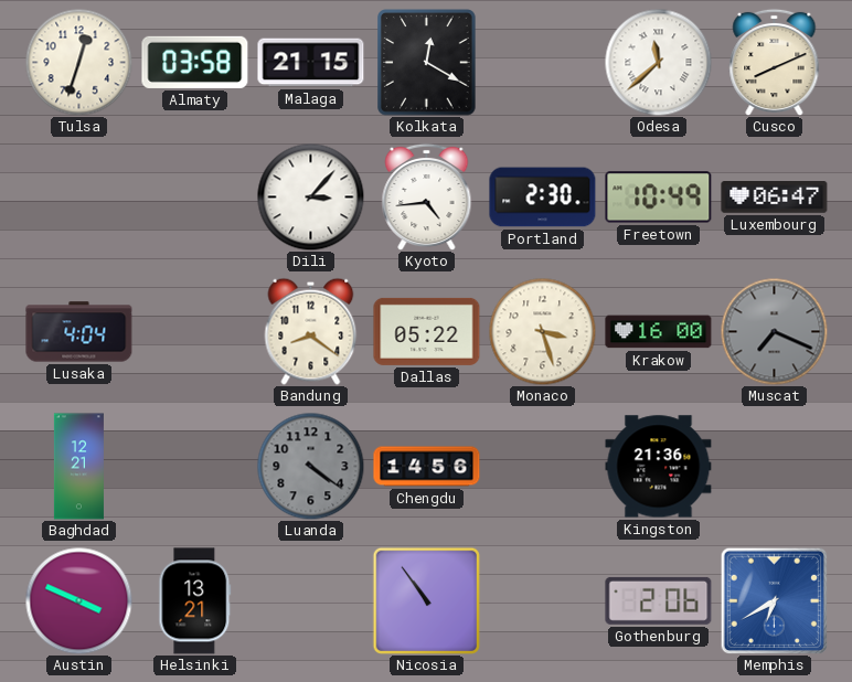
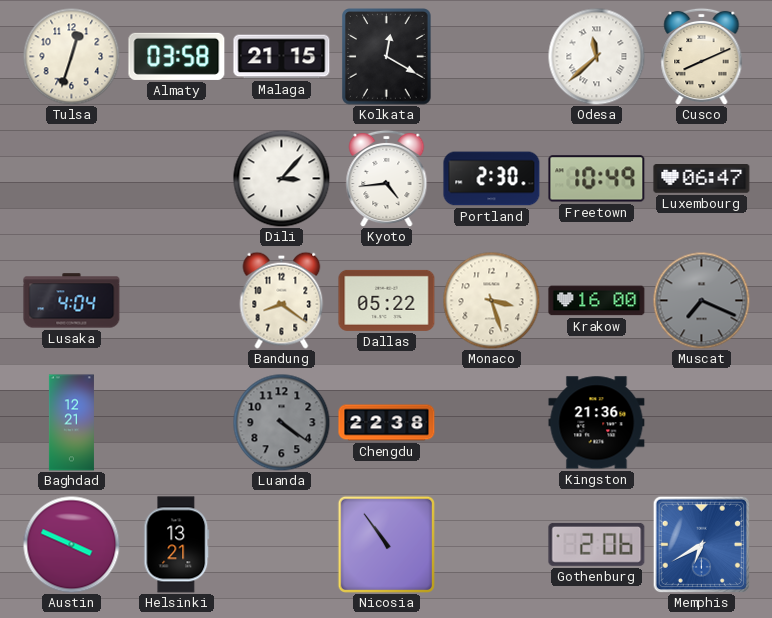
Chengdu: 14:56 -> 22:38 (387, 423)
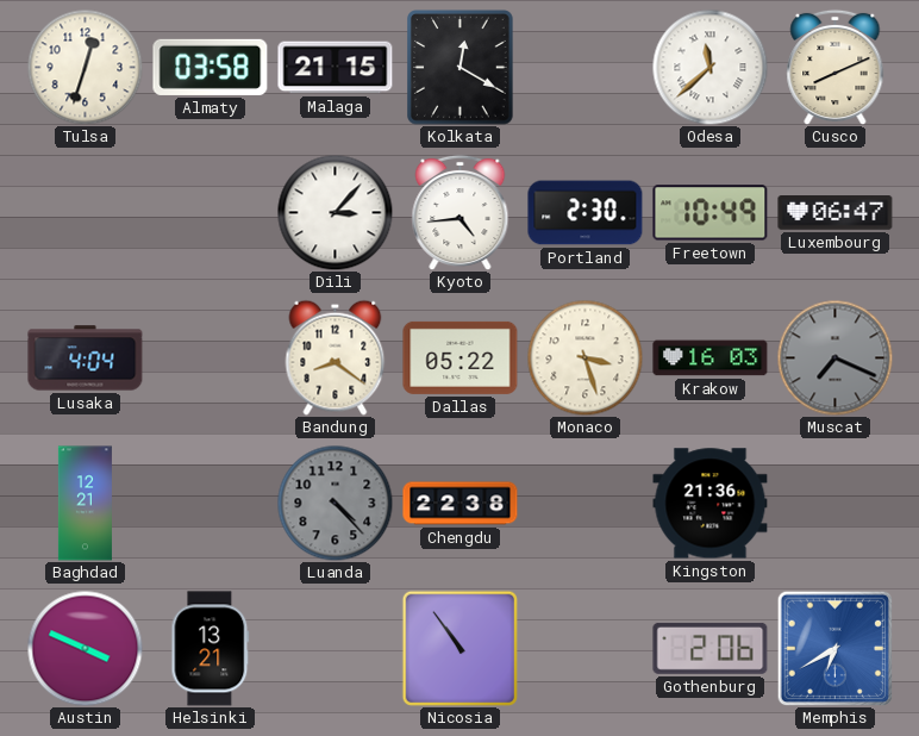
Krakow: 16:00 -> 16:03 (711, 358)
Luanda: 4:21 -> 4:23 (335, 503)
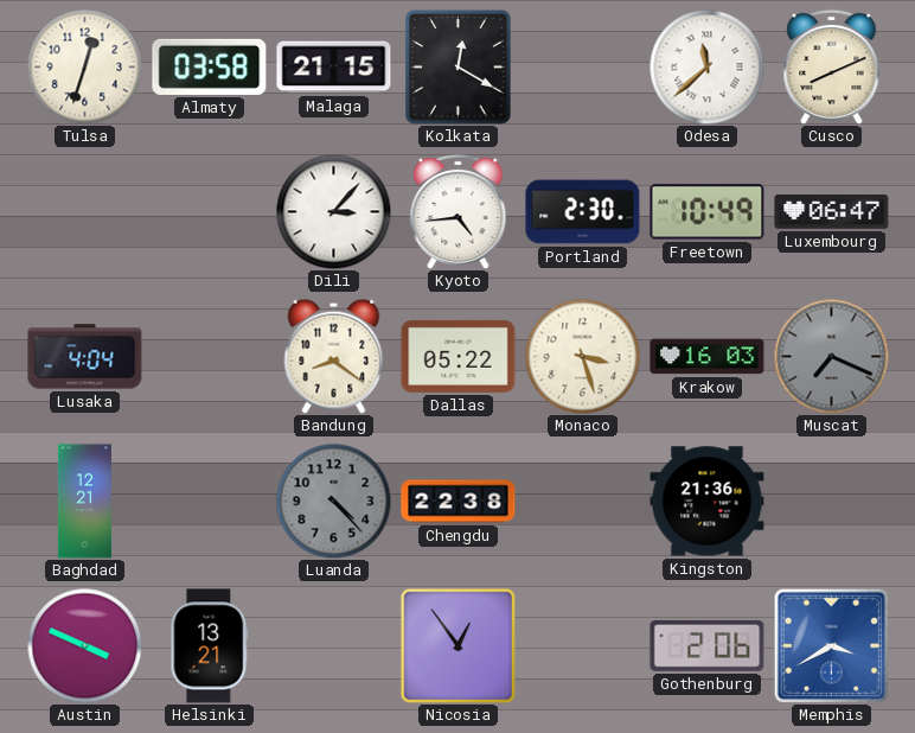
Nicosia: 10:54 -> 12:54 (457, 645)
Memphis: 6:40 -> 3:40 (831, 645)
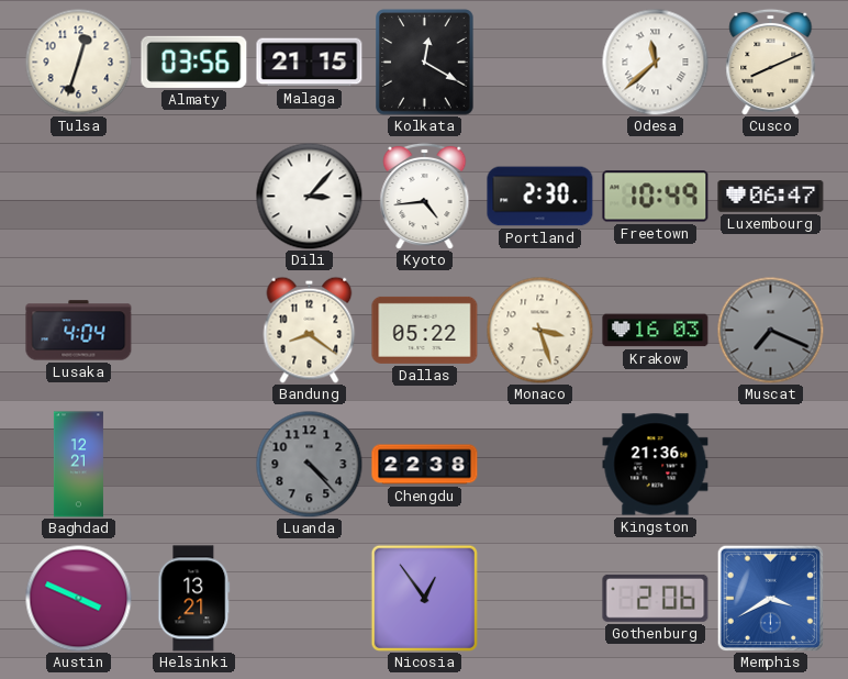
Almaty: 03:58 -> 03:56 (194, 62)
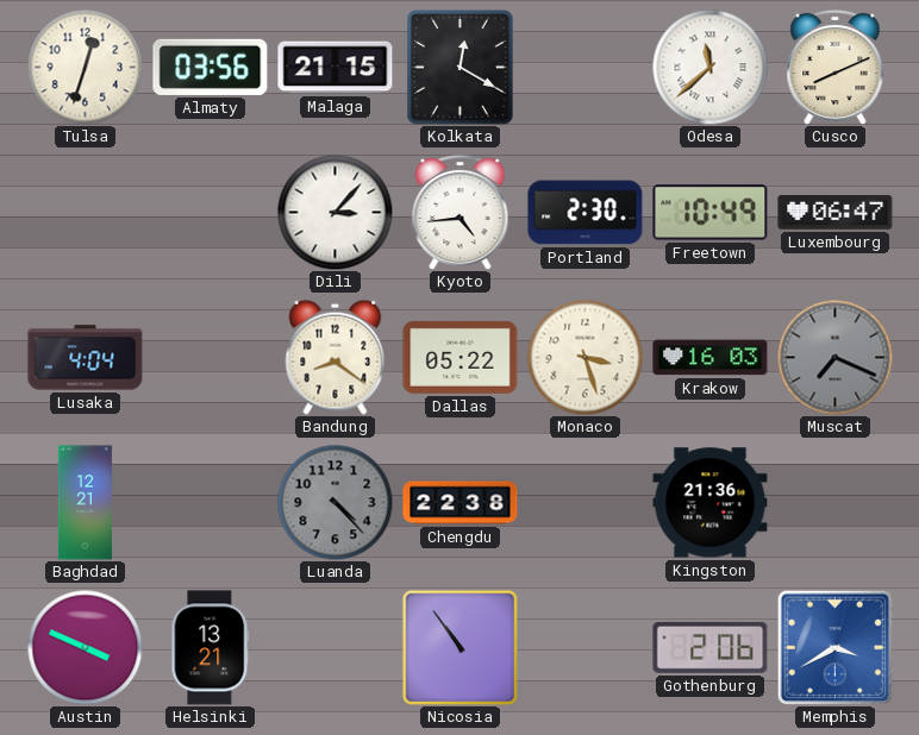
Nicosia: 12:54 -> 10:54 (459, 647)
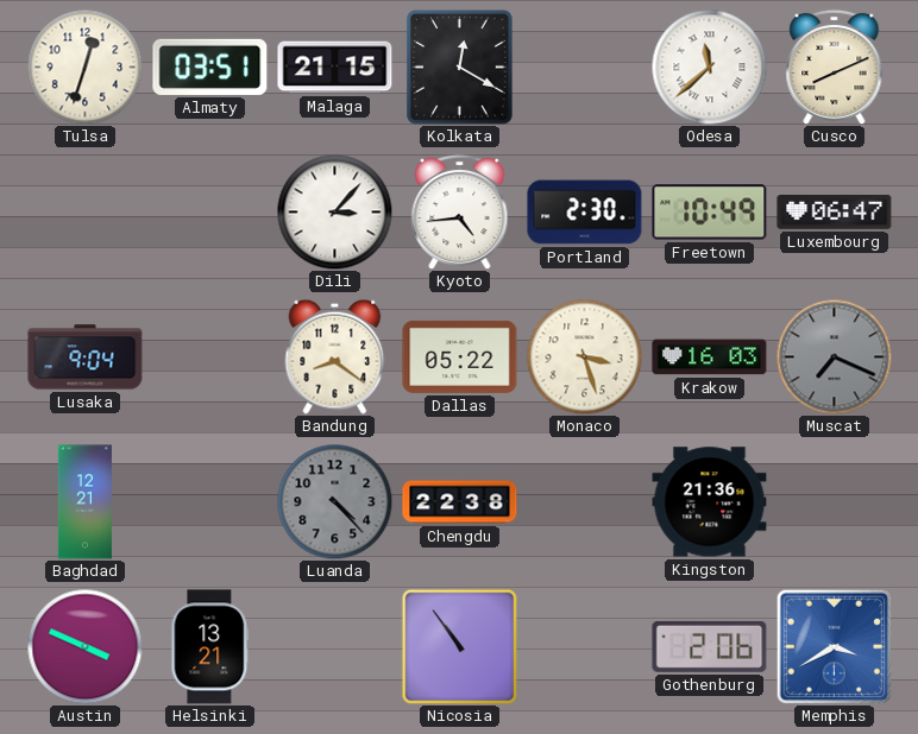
Almaty: 03:56 -> 03:51 (210, 67)
Lusaka: 4:04 -> 9:04 (86, 357)
